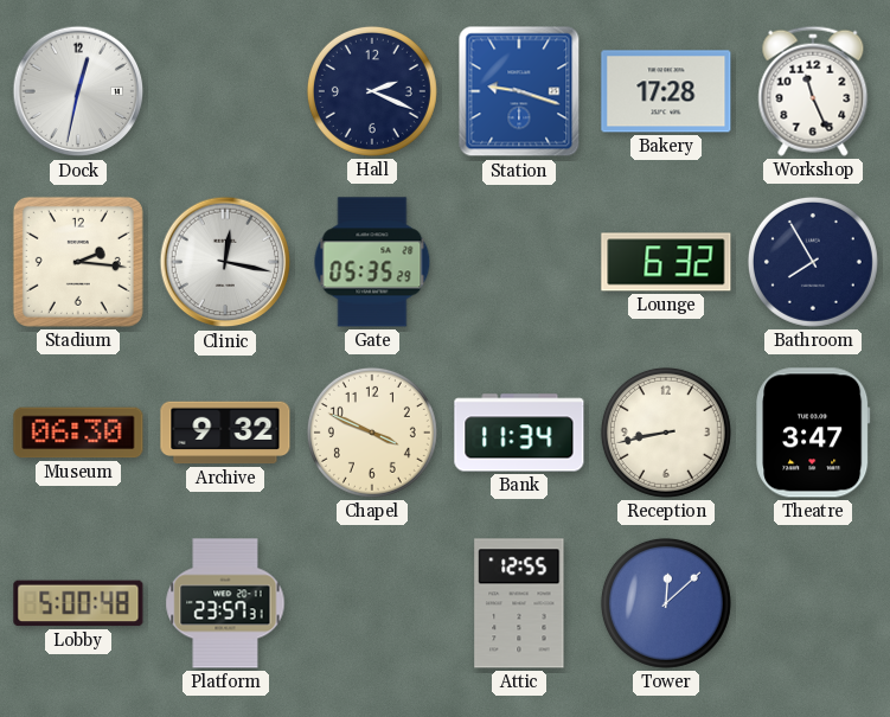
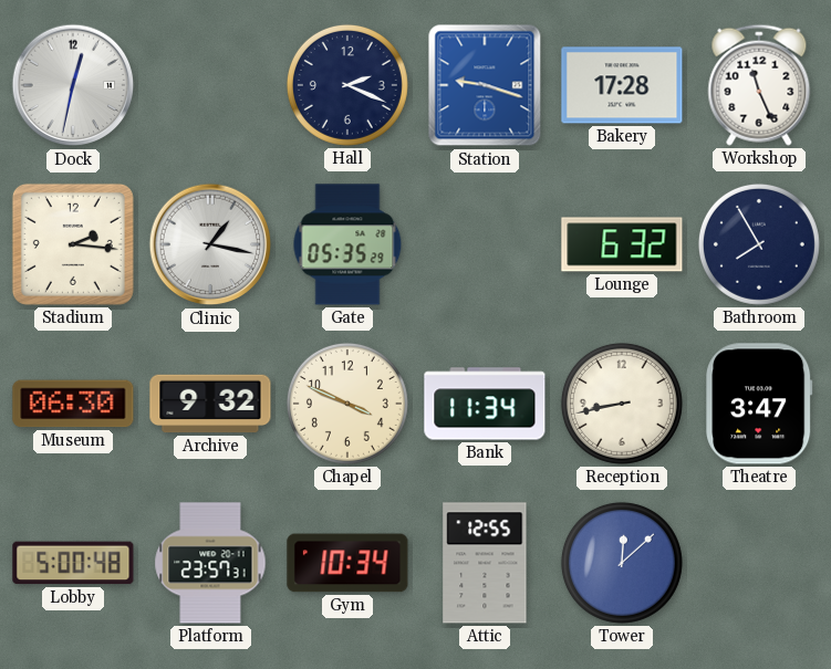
Clinic: 12:17 -> 1:17 (210, 244)
Gym: none -> 10:34 (347, 563)
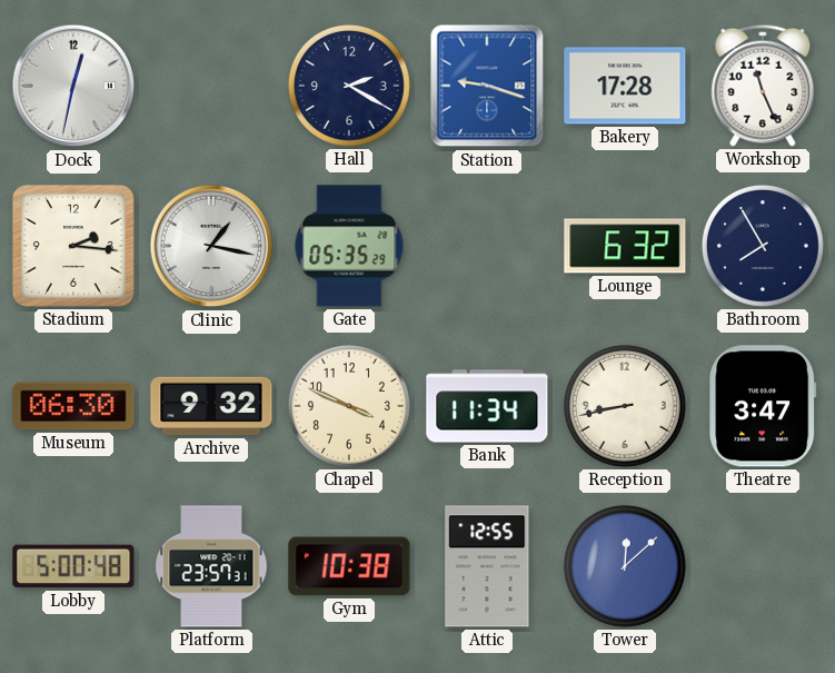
Hall: 2:19 -> 2:20 (349, 86)
Gym: 10:34 -> 10:38 (349, 566)
